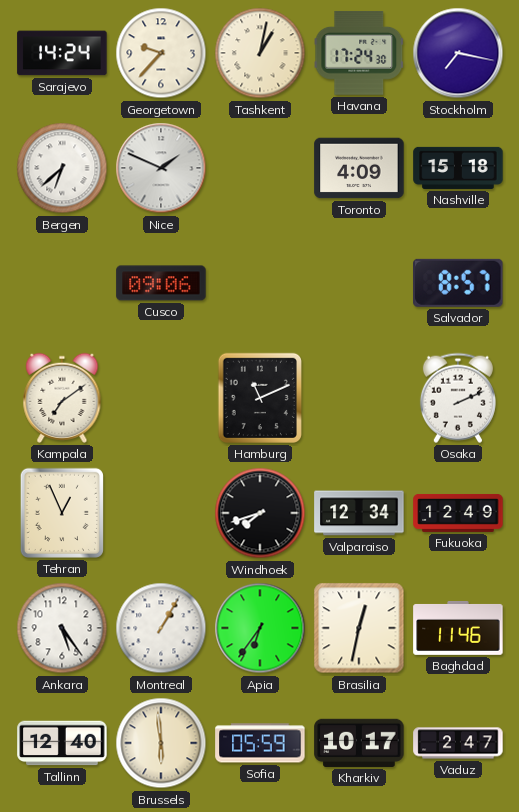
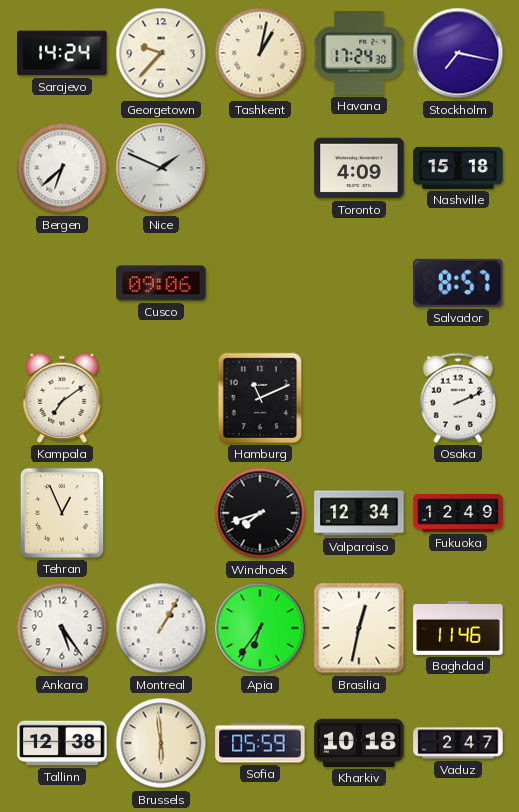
Tallinn: 12:40 -> 12:38 (62, 743)
Kharkiv: 10:17 -> 10:18 (359, 743)
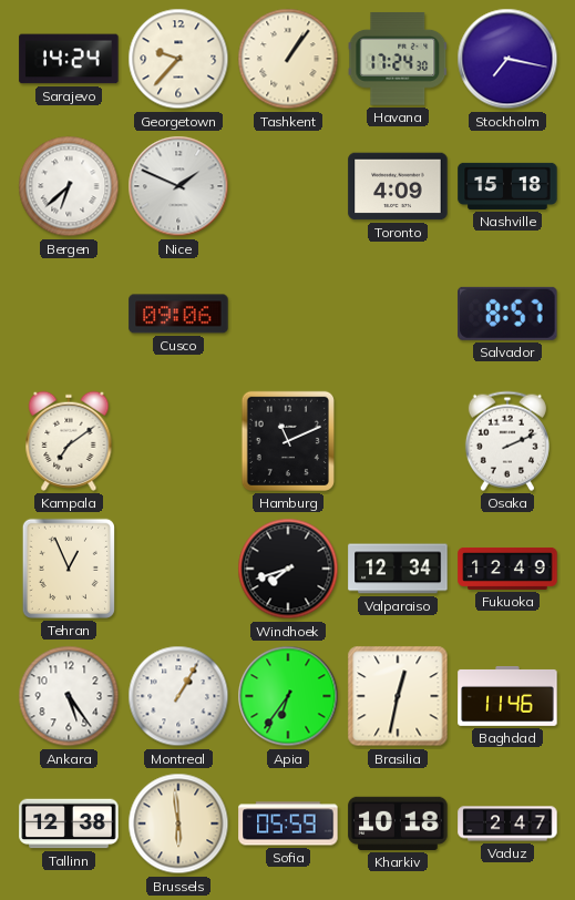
Tashkent: 1:02 -> 1:06 (288, 59)
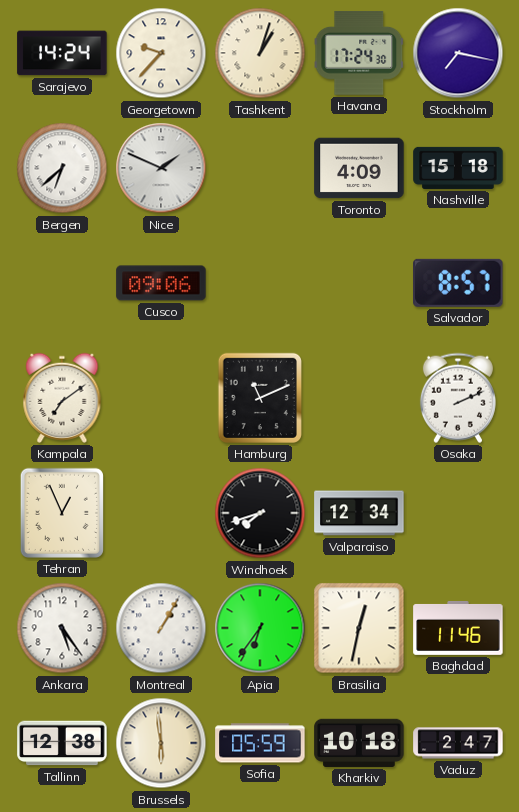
Tashkent: 1:06 -> 1:03 (260, 53)
Fukuoka: 12:49 -> none (507, 569)
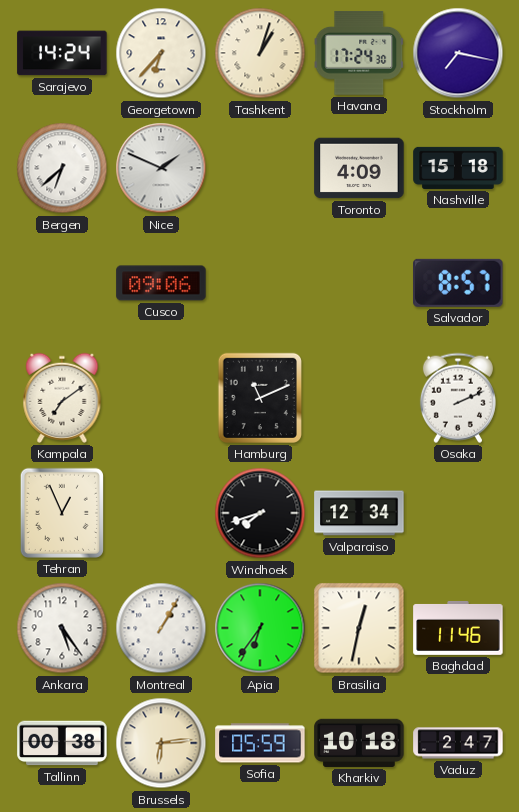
Georgetown: 9:37 -> 6:37 (161, 53)
Tallinn: 12:38 -> 00:38 (62, 743)
Brussels: 5:59 -> 6:14 (161, 743)
